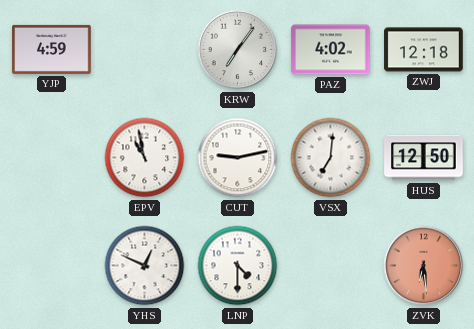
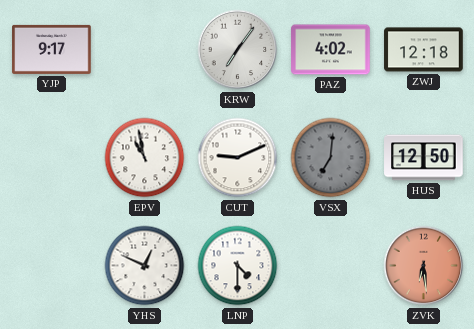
YJP: 4:59 -> 9:17 (52, 49)
CUT: 9:13 -> 9:11 (238, 158)
VSX dial: white -> grey (331, 158)
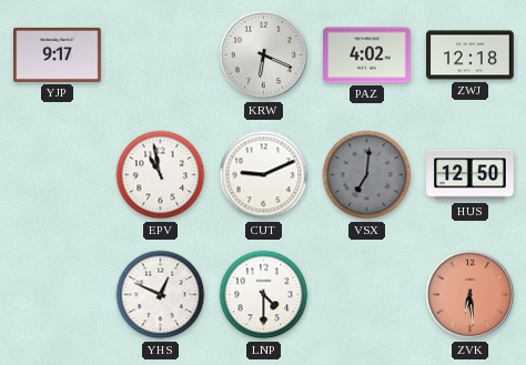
KRW: 7:06 -> 6:19 (264, 55)
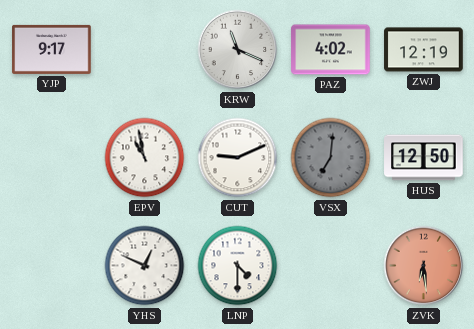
KRW: 6:19 -> 11:19 (238, 50)
ZWJ: 12:18 -> 12:19 (424, 50)
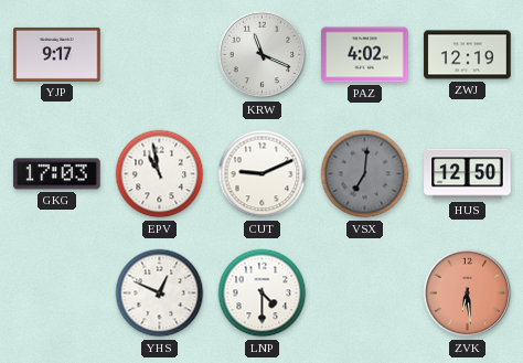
GKG: none -> 17:03 (57, 174)
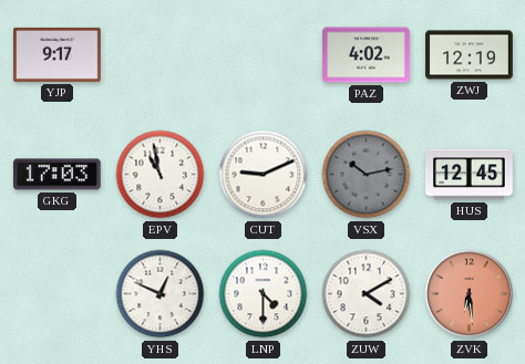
KRW: 11:19 -> none (263, 55)
VSX: 7:01 -> 10:13 (367, 175)
HUS: 12:50 -> 12:45 (470, 175)
ZUW: none -> 4:10 (367, 294)
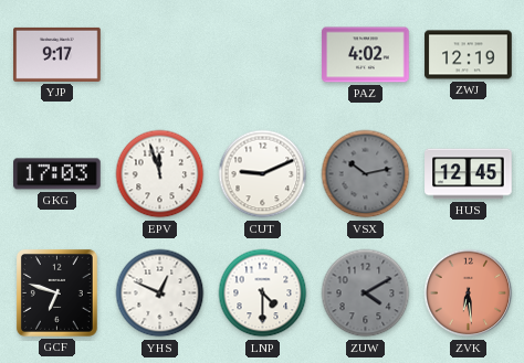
EPV: 10:58 -> 11:57 (160, 174)
GCF: none -> 6:48 (56, 292)
ZUW dial: white -> grey (366, 293)
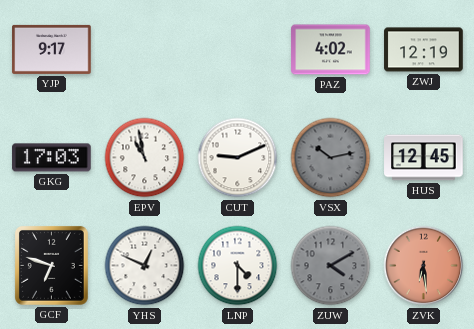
EPV: 11:57 -> 10:58 (145, 158)
